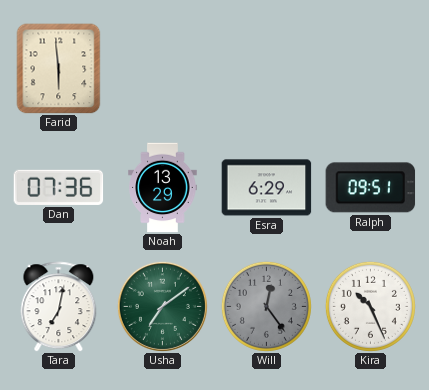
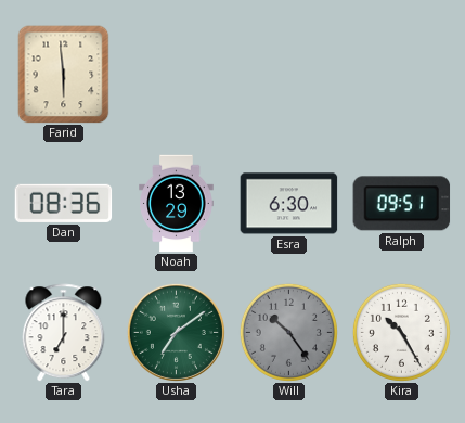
Dan: 07:36 -> 08:36 (64, 203)
Esra: 6:29 -> 6:30 (289, 204)
Tara: 7:02 -> 7:00 (64, 333)
Will: 12:24 -> 10:24 (288, 332)
Kira: 10:26 -> 10:25 (401, 332)
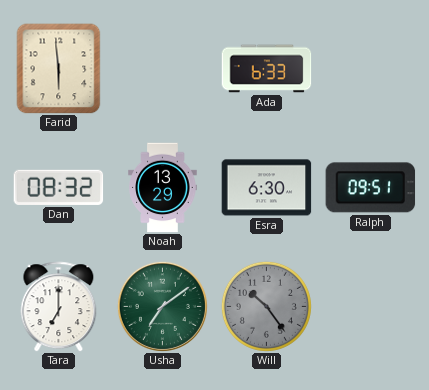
Ada: none -> 6:33 (267, 69)
Dan: 08:36 -> 08:32 (59, 187)
Kira: 10:25 -> none (401, 332)
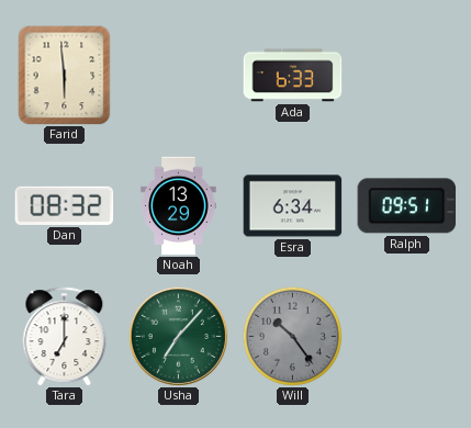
Esra: 6:30 -> 6:34 (293, 206)
Usha: 7:09 -> 7:07 (178, 336)
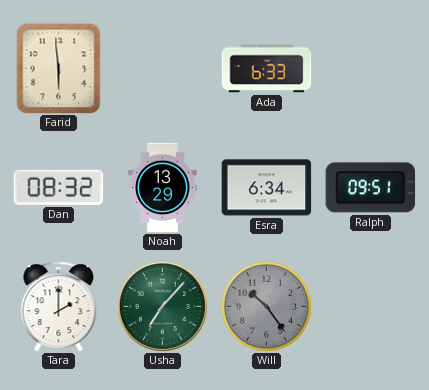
Tara: 7:00 -> 2:00 (59, 307)
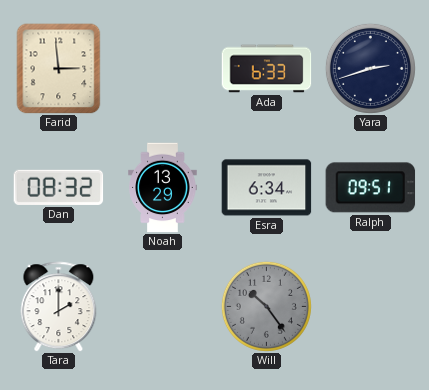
Farid: 5:59 -> 2:59 (59, 69)
Yara: none -> 2:42 (370, 68)
Usha: 7:07 -> none (162, 306)
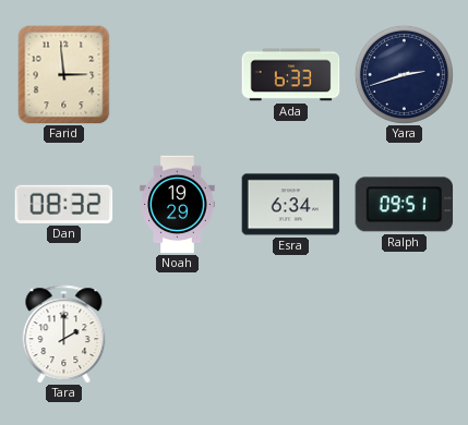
Noah: 13:29 -> 19:29 (178, 205)
Will: 10:24 -> none (266, 306)
